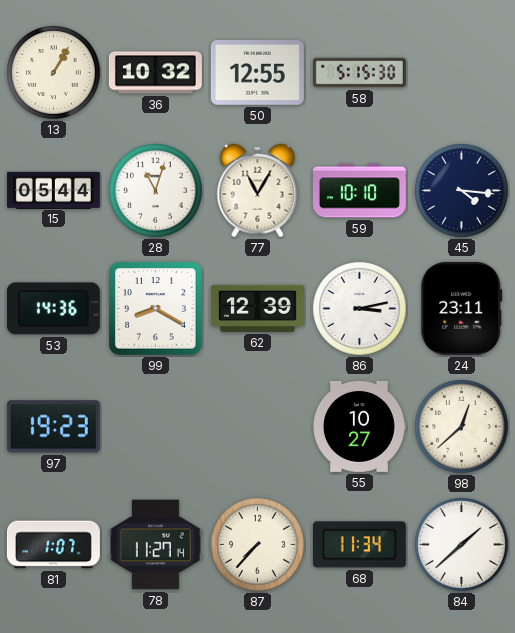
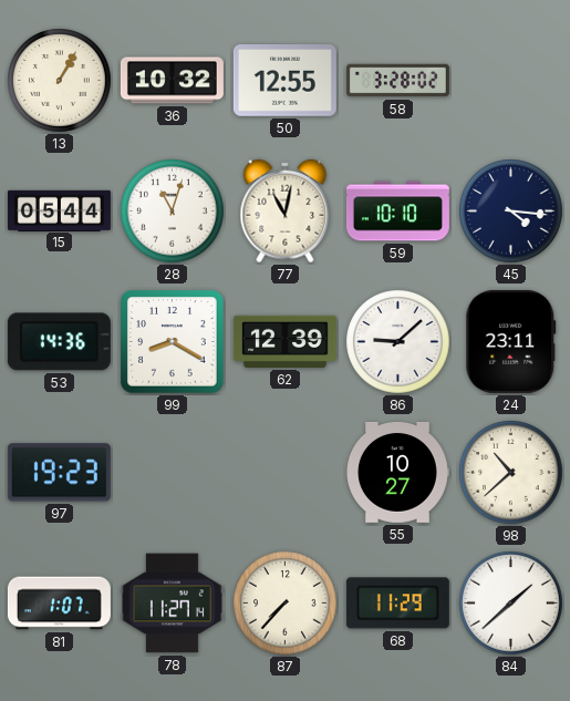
58: 5:15 -> 3:28 (397, 81)
77: 11:05 -> 11:02 (286, 212)
86: 3:13 -> 9:08 (398, 342)
98: 12:38 -> 10:38 (511, 473)
68: 11:34 -> 11:29 (397, 604)
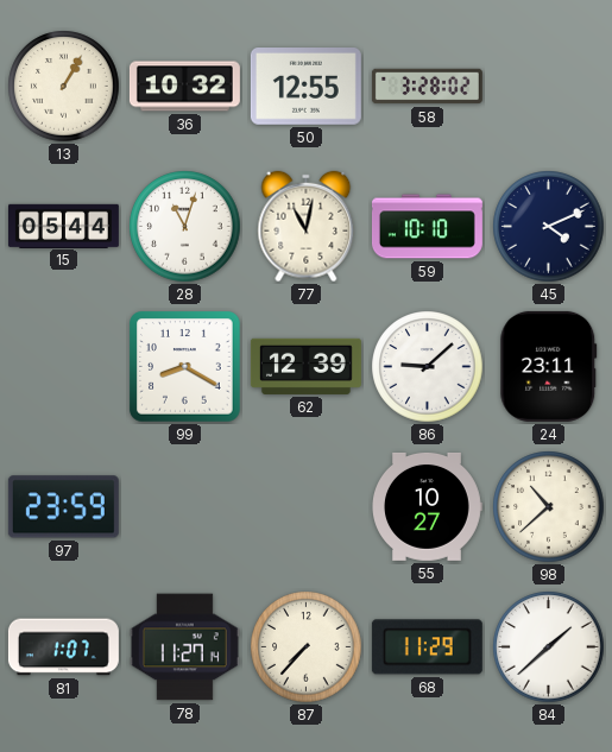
45: 4:16 -> 4:11 (549, 227)
53: 14:36 -> none (59, 342)
97: 19:23 -> 23:59 (63, 507)
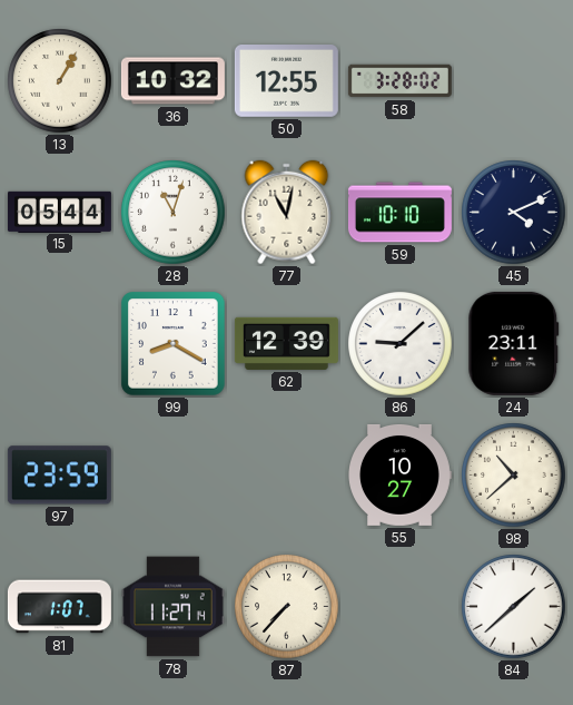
68: 11:29 -> none (427, 647)
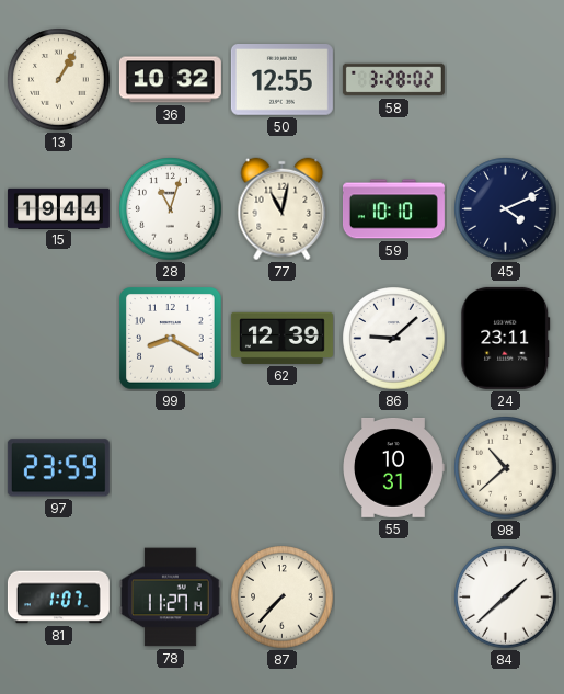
15: 05:44 -> 19:44 (58, 208)
55: 10:27 -> 10:31 (394, 467)
